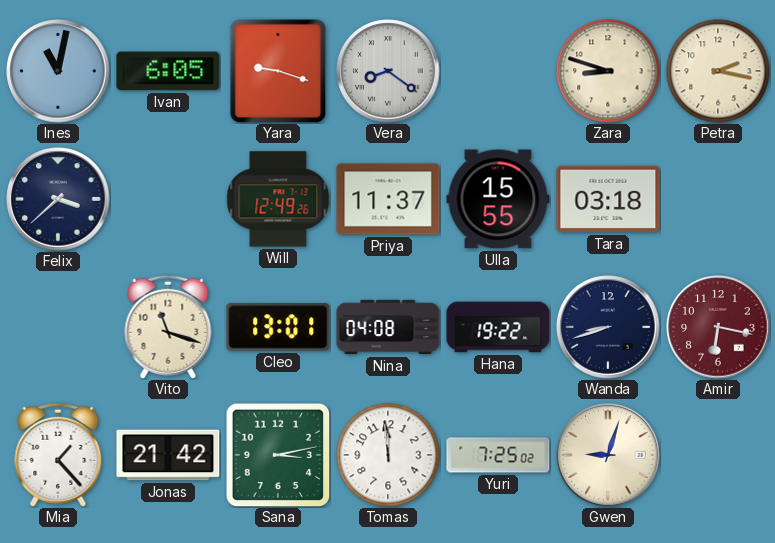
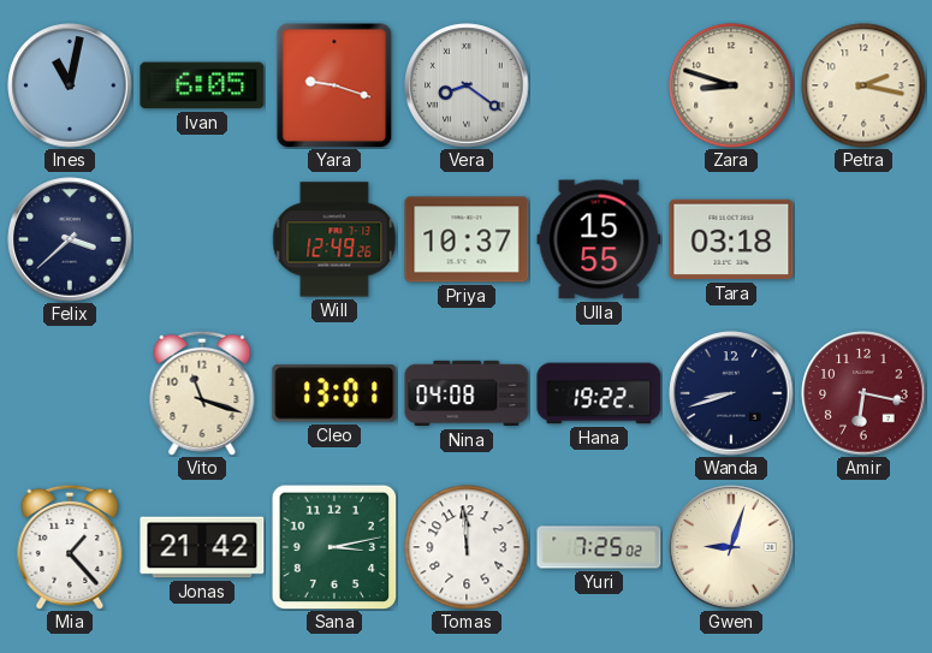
Priya: 11:37 -> 10:37 (467, 239)
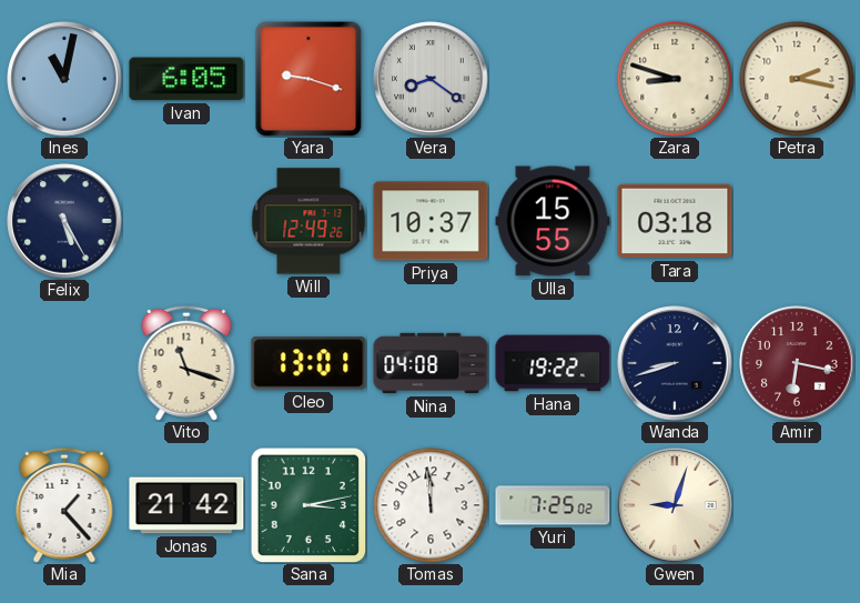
Felix: 3:38 -> 5:25 (64, 221)
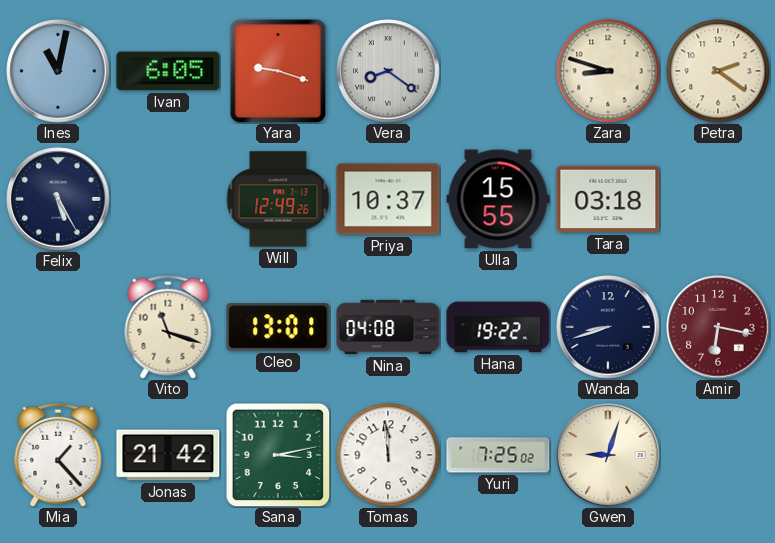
Petra: 2:17 -> 2:21 (718, 71)
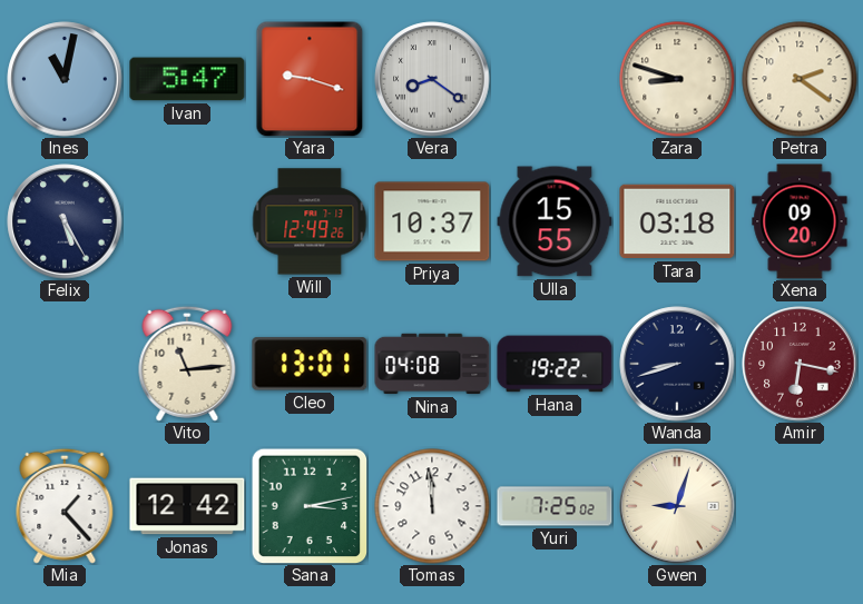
Ivan: 6:05 -> 5:47 (187, 79)
Xena: none -> 09:20 (800, 221)
Vito: 11:18 -> 11:14 (187, 364)
Jonas: 21:42 -> 12:42 (187, 506)
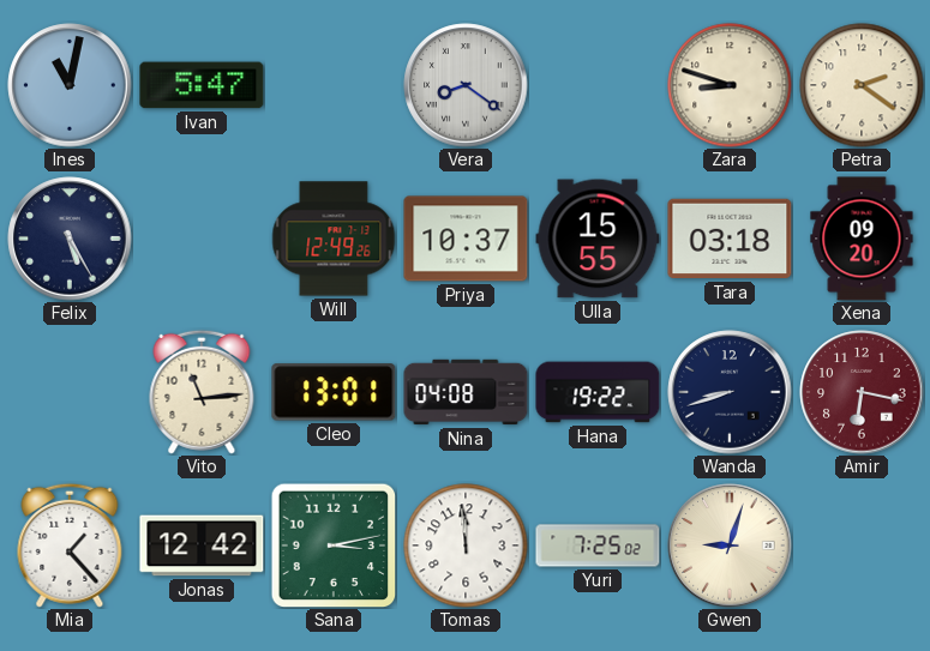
Yara: 9:18 -> none (310, 79)
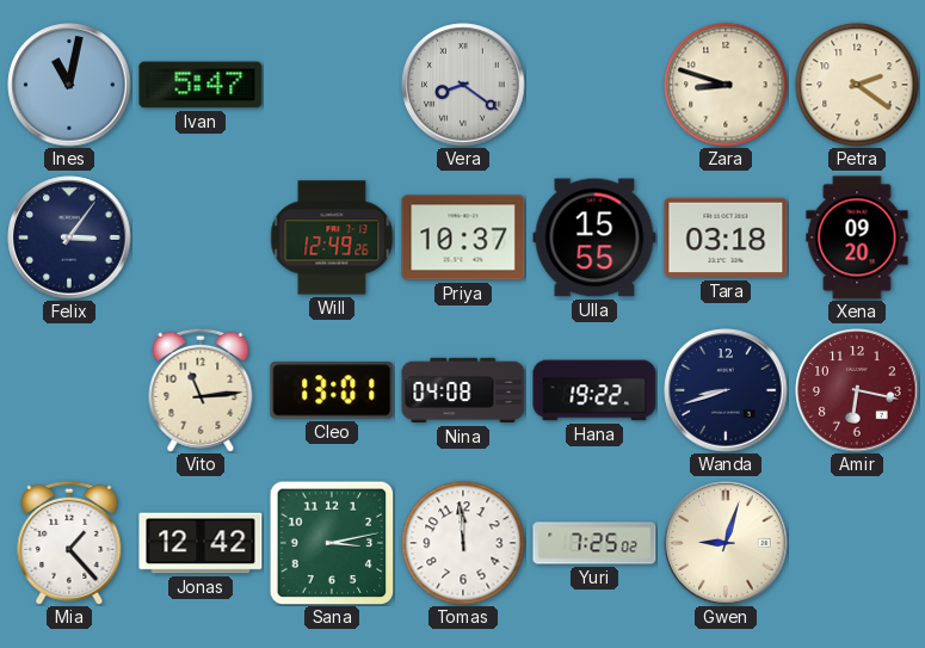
Felix: 5:25 -> 3:06 (69, 237)
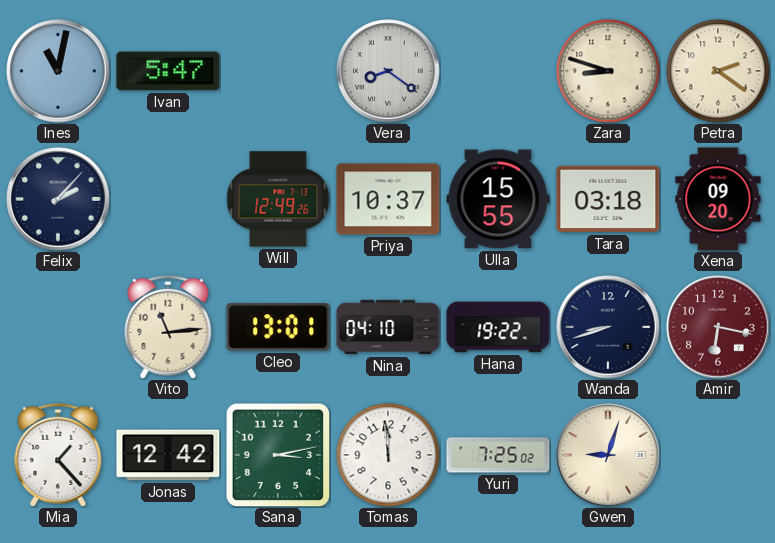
Felix: 3:06 -> 2:07 (58, 199)
Nina: 04:08 -> 04:10 (388, 327)
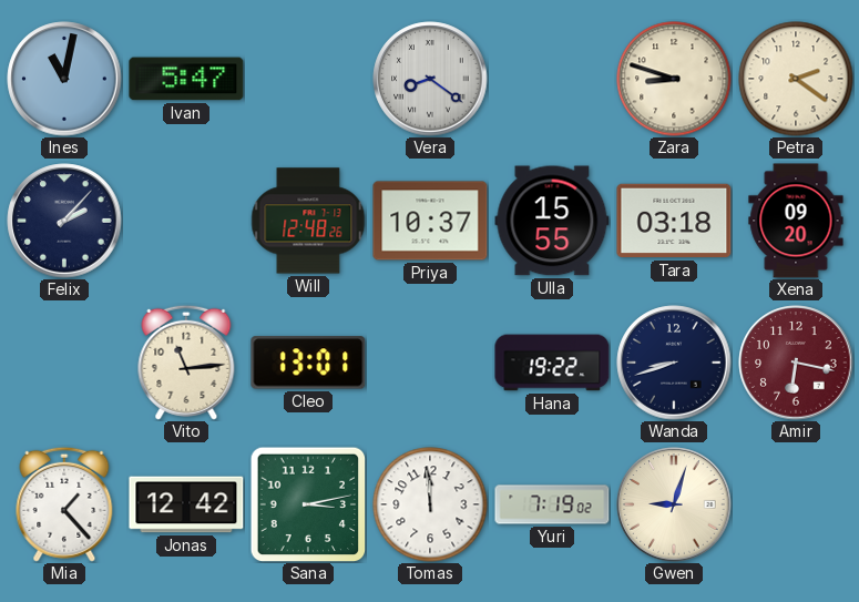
Will: 12:49 -> 12:48 (308, 221)
Nina: 04:10 -> none (388, 327)
Yuri: 7:25 -> 7:19 (552, 504)
